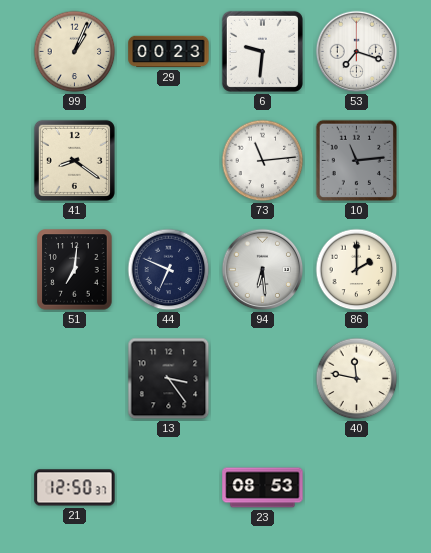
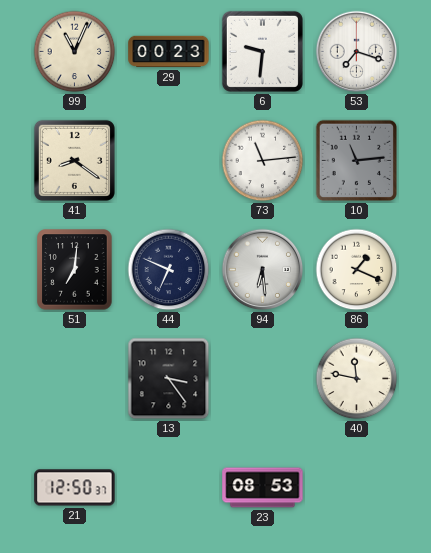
99: 1:04 -> 11:04 (75, 52)
86: 2:00 -> 1:19 (357, 270)
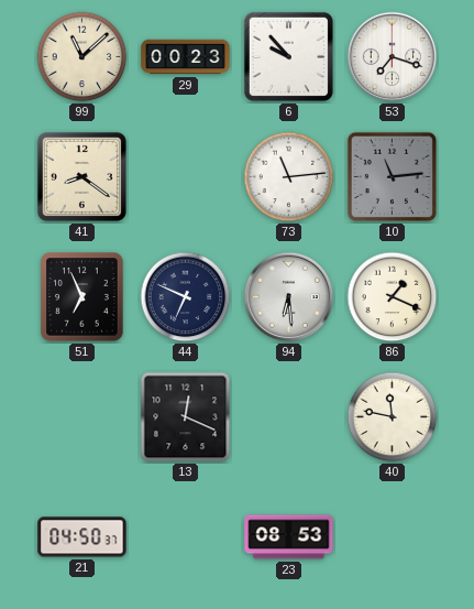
99: 11:04 -> 11:08 (82, 57)
6: 9:31 -> 9:53 (288, 56)
51: 7:01 -> 6:56 (82, 297)
13: 3:24 -> 12:19 (186, 417)
21: 12:50 -> 04:50 (82, 537)
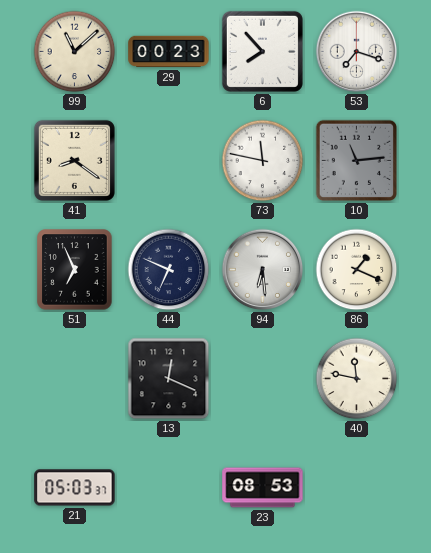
6: 9:53 -> 7:53 (262, 51)
73: 11:14 -> 11:47 (263, 161)
21: 04:50 -> 05:03 (75, 488)
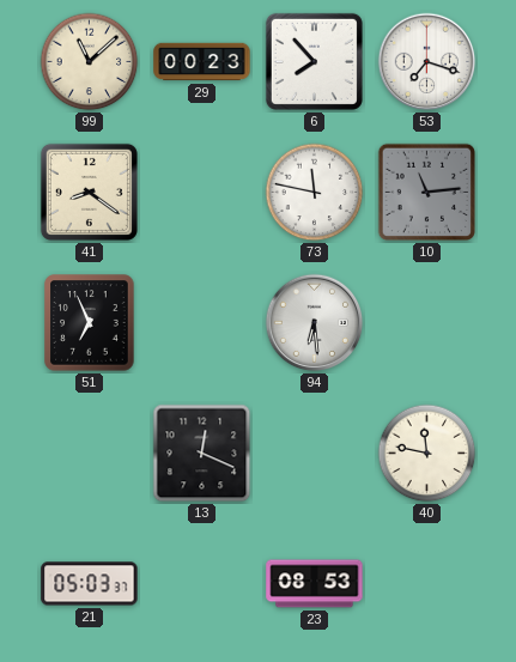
44: 6:49 -> none (169, 270)
86: 1:19 -> none (357, 270)
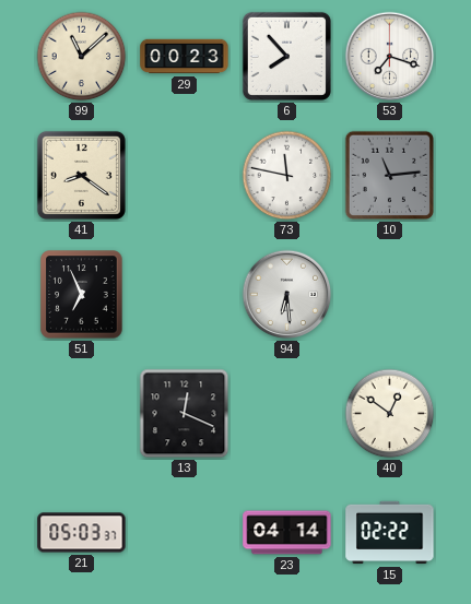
40: 11:47 -> 12:51 (390, 414)
23: 08:53 -> 04:14 (287, 533)
15: none -> 02:22 (390, 533)
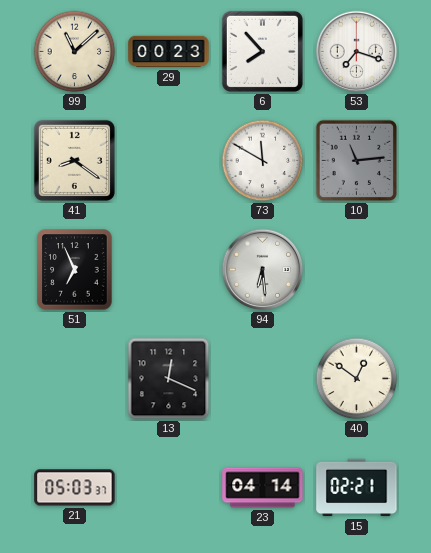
73: 11:47 -> 11:50 (263, 161)
15: 02:22 -> 02:21 (357, 488)
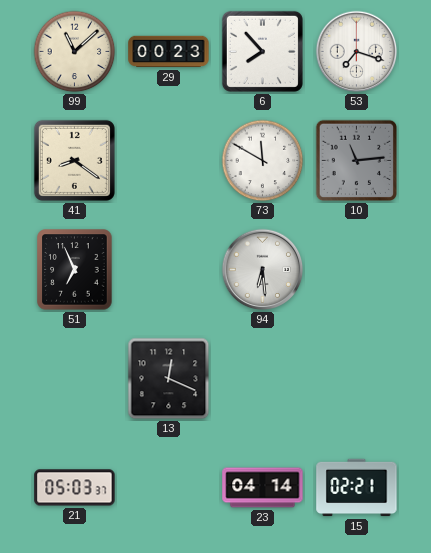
40: 12:51 -> none (357, 379)
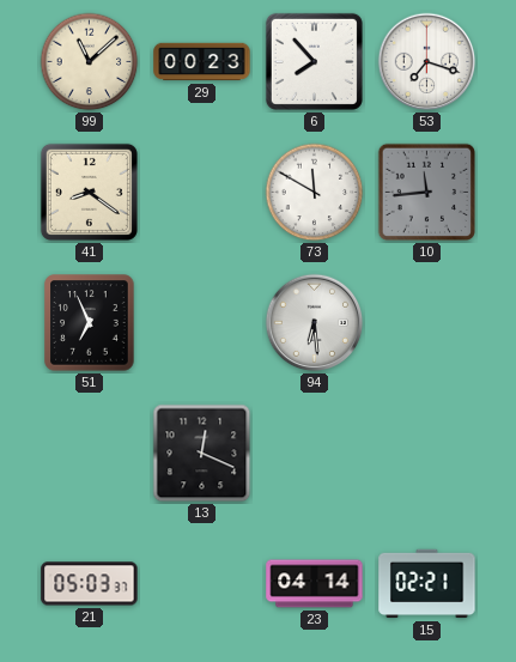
10: 11:14 -> 11:44 (427, 193)
